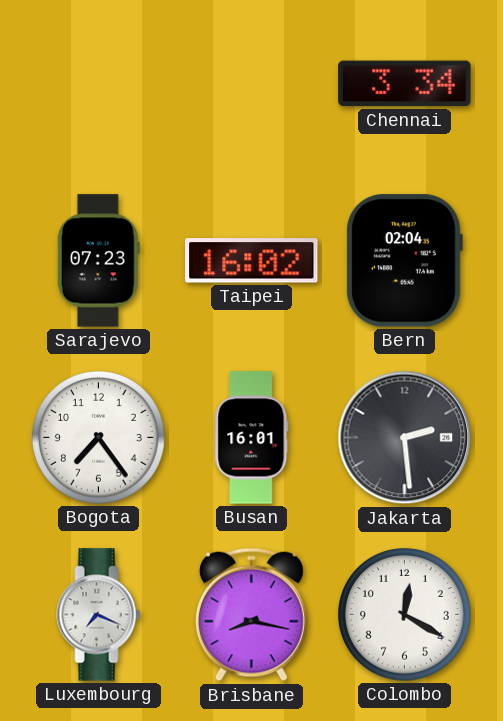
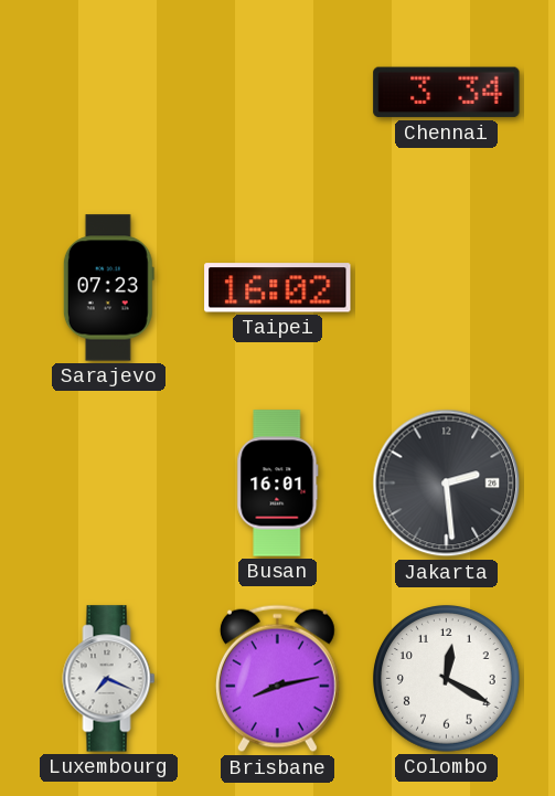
Bern: 02:04 -> none (404, 261)
Bogota: 7:24 -> none (99, 438)
Brisbane: 8:17 -> 8:13 (277, 679)
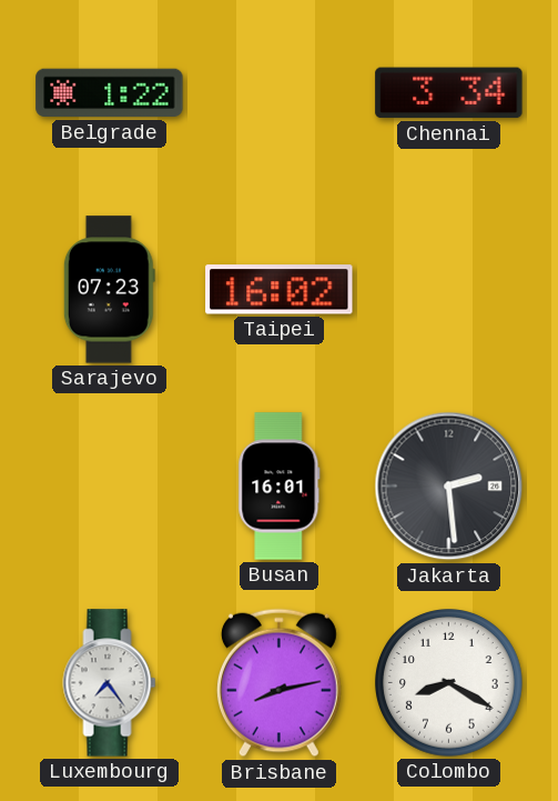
Belgrade: none -> 1:22 (110, 93)
Luxembourg: 7:19 -> 7:24 (110, 683)
Colombo: 12:20 -> 8:20 (449, 683)
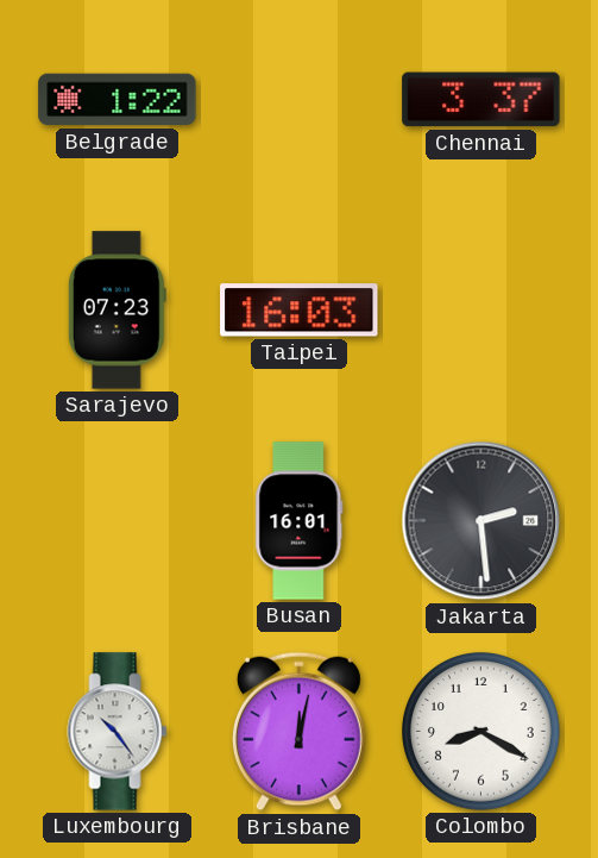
Chennai: 3:34 -> 3:37 (481, 100)
Taipei: 16:02 -> 16:03 (300, 311)
Luxembourg: 7:24 -> 10:24 (118, 732)
Brisbane: 8:13 -> 12:02 (298, 732)
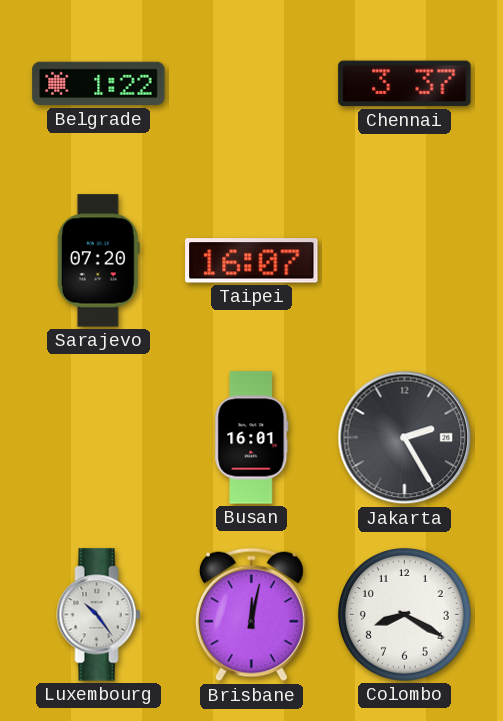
Sarajevo: 07:23 -> 07:20 (98, 261)
Taipei: 16:03 -> 16:07 (252, 261)
Jakarta: 2:29 -> 2:25 (405, 438)
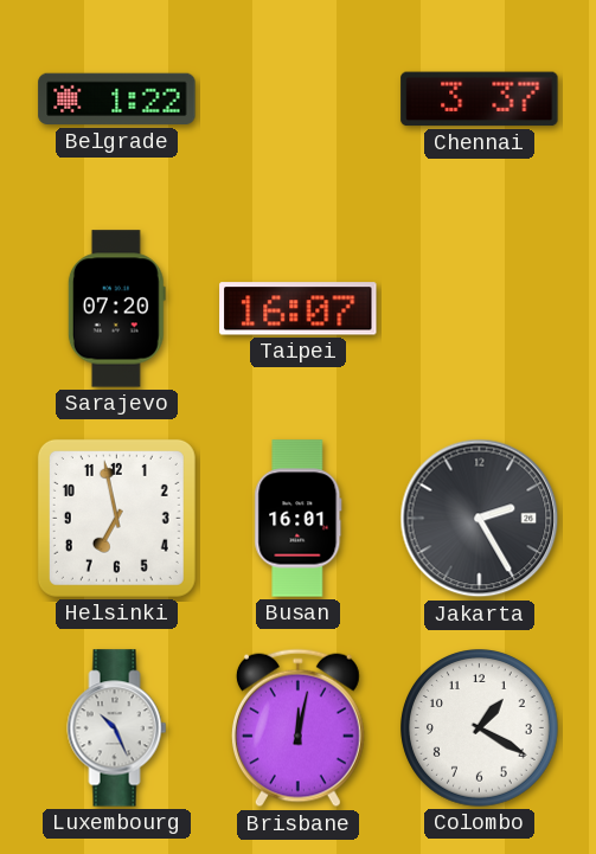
Helsinki: none -> 6:58 (116, 518)
Luxembourg: 10:24 -> 10:26 (117, 728)
Colombo: 8:20 -> 1:20 (480, 728)
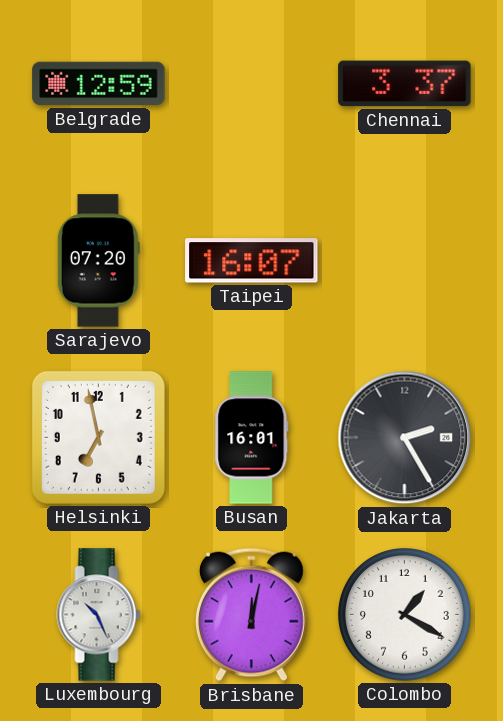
Belgrade: 1:22 -> 12:59 (99, 84)
